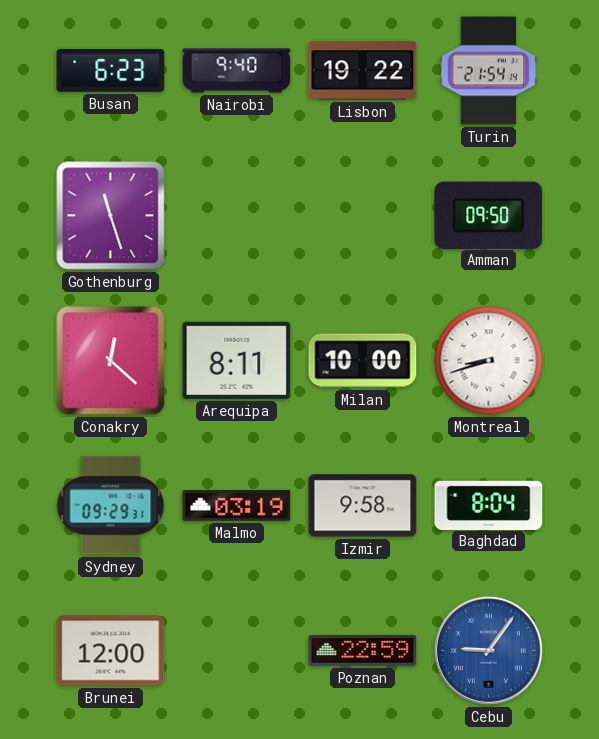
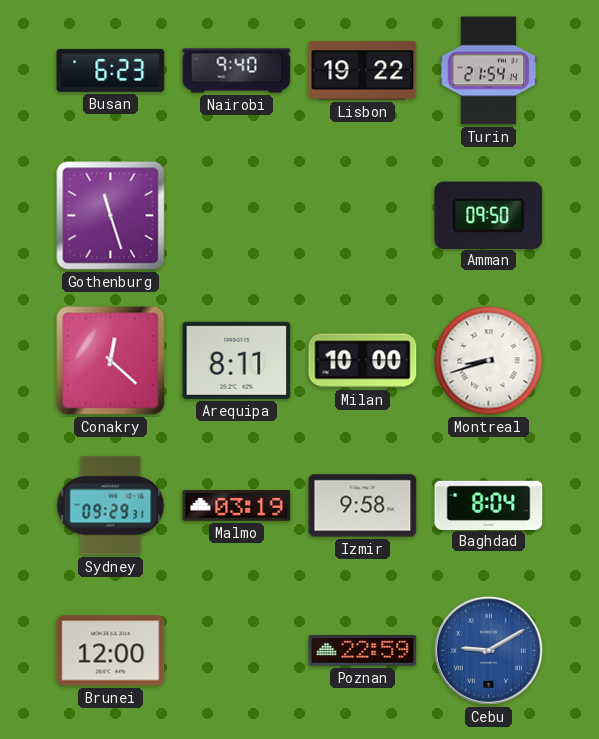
Cebu: 9:06 -> 9:10 (488, 650)
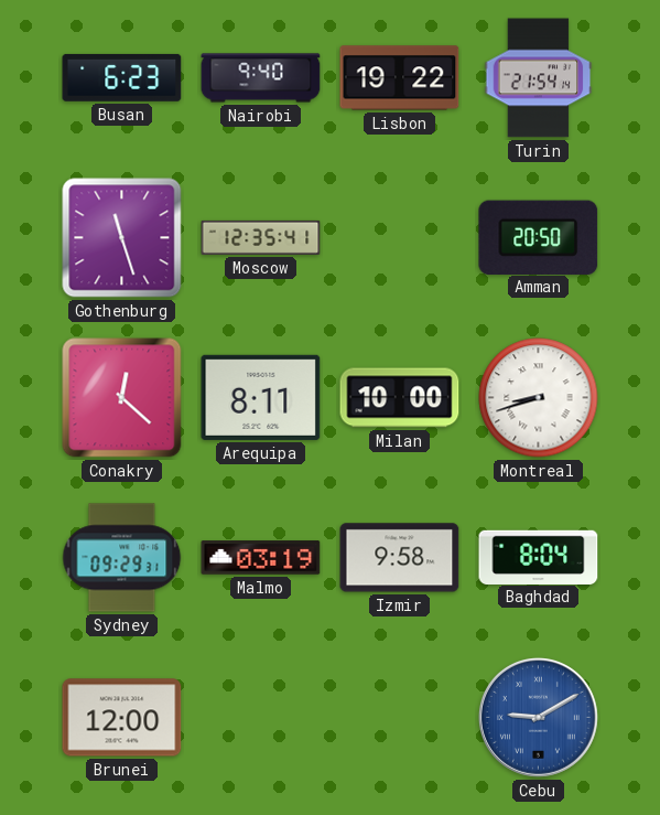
Moscow: none -> 12:35 (261, 237)
Amman: 09:50 -> 20:50 (539, 237)
Poznan: 22:59 -> none (363, 651)
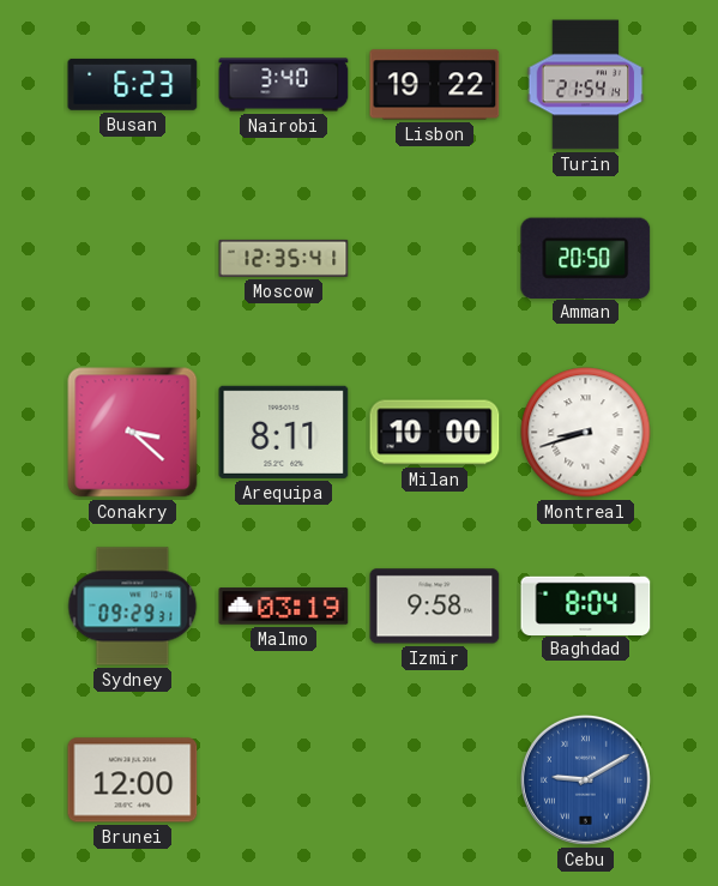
Nairobi: 9:40 -> 3:40 (284, 85)
Gothenburg: 11:27 -> none (122, 238)
Conakry: 12:22 -> 3:22 (133, 433)
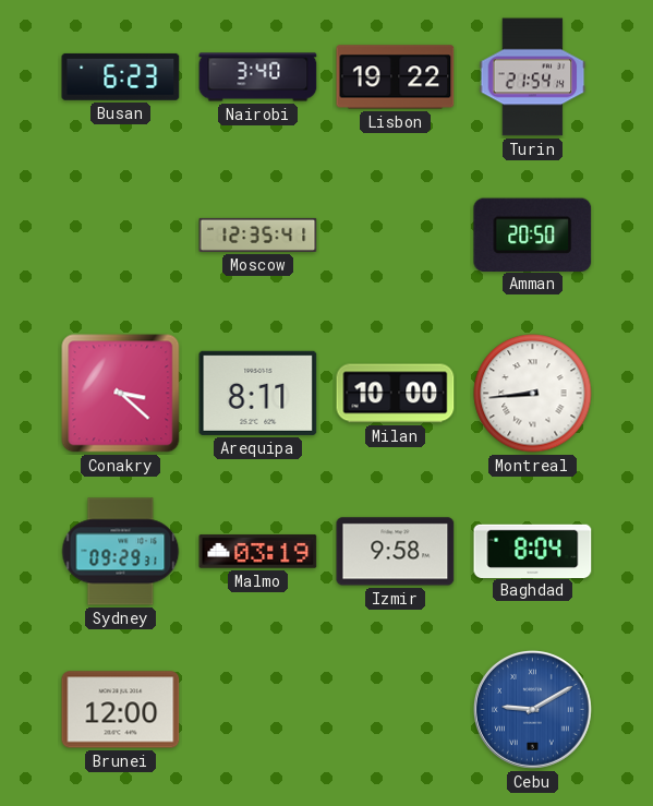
Montreal: 8:42 -> 8:44 (533, 394)
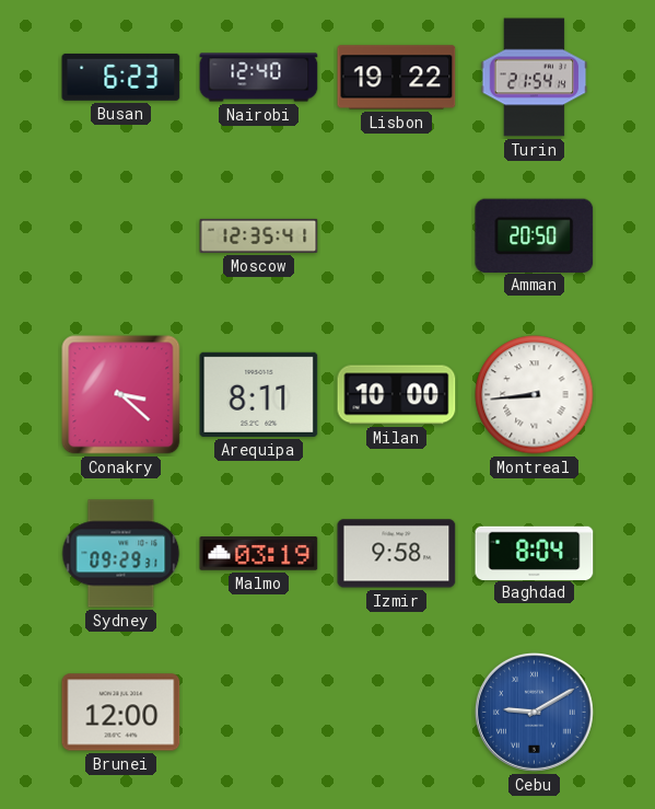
Nairobi: 3:40 -> 12:40 (259, 78)
